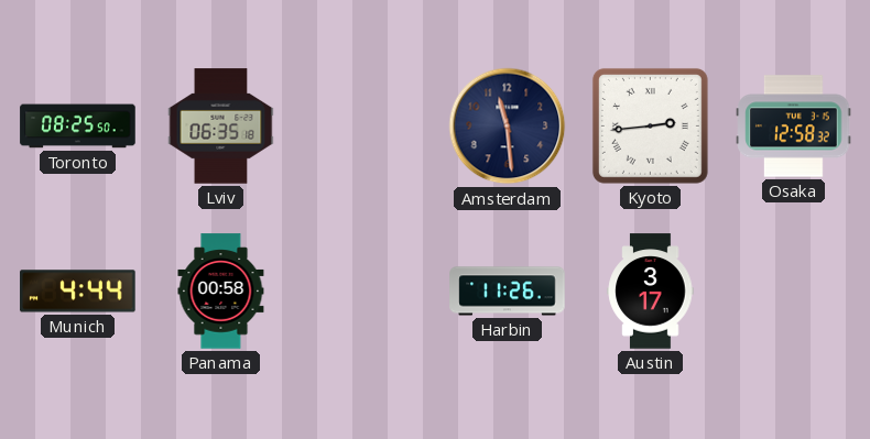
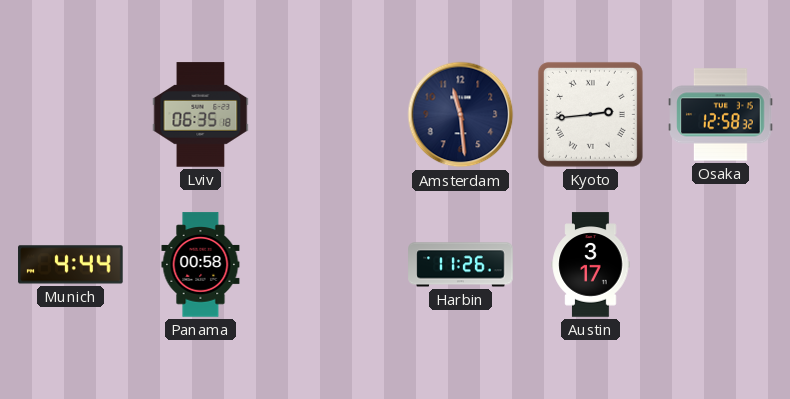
Toronto: 08:25 -> none (78, 127)
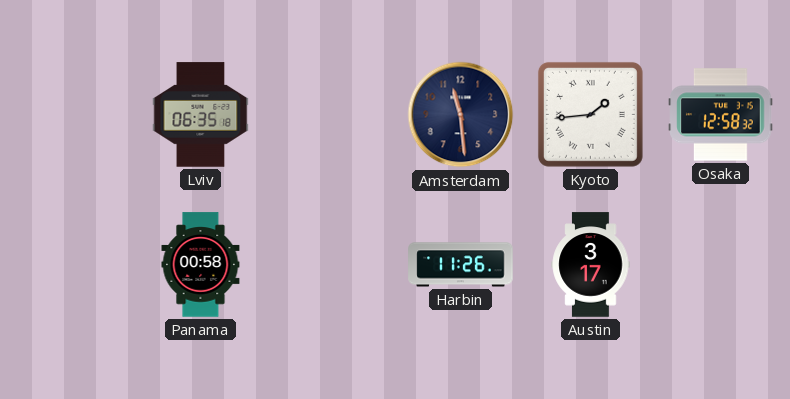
Kyoto: 2:44 -> 1:44 (590, 114)
Munich: 4:44 -> none (71, 265)
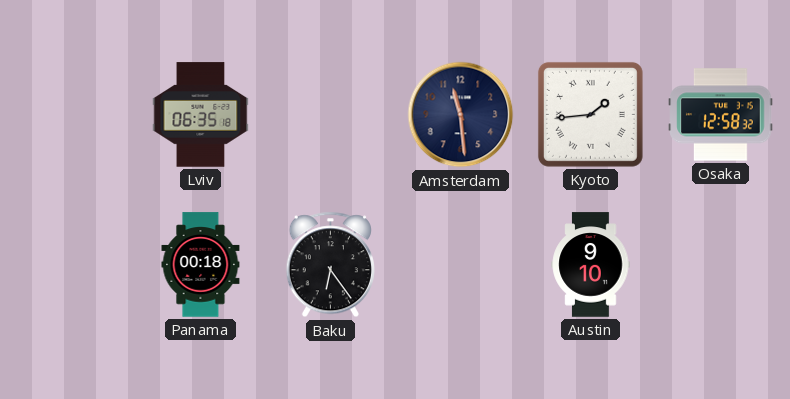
Panama: 00:58 -> 00:18 (201, 265)
Baku: none -> 6:24 (330, 265)
Harbin: 11:26 -> none (461, 265)
Austin: 3:17 -> 9:10 (591, 265)
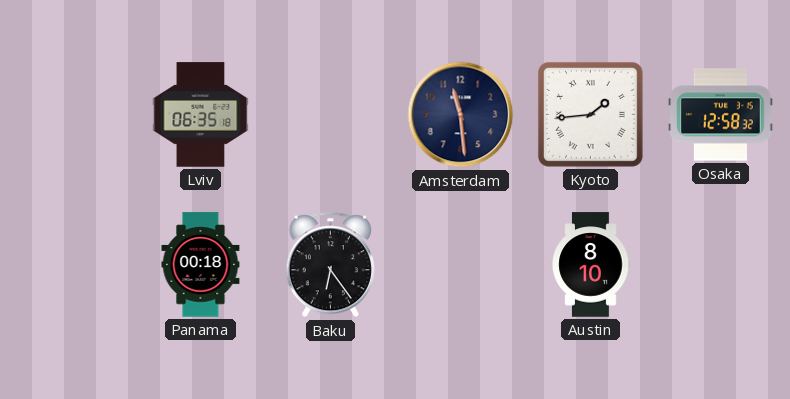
Austin: 9:10 -> 8:10 (591, 265)
